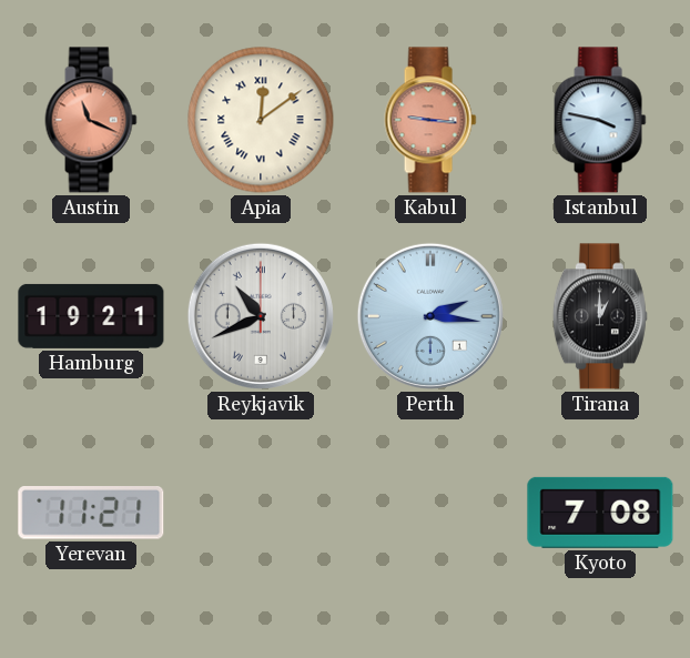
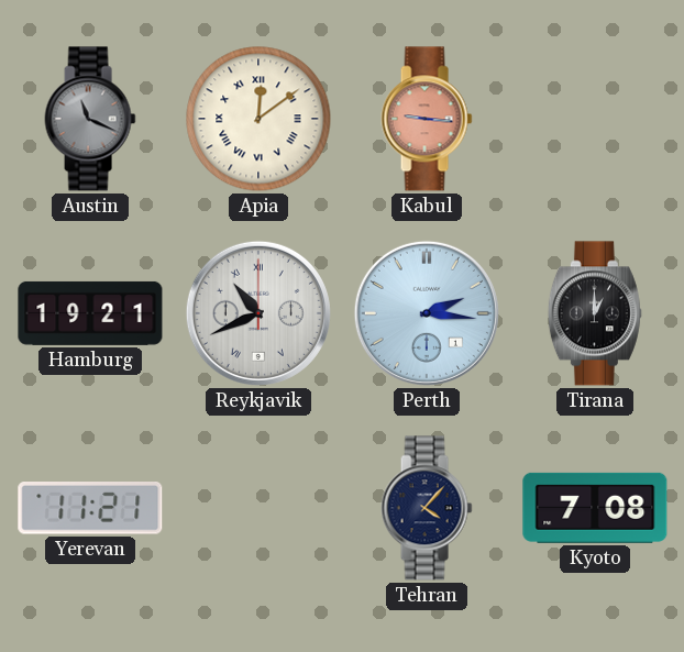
Austin dial: salmon -> grey (90, 119)
Istanbul: 3:47 -> none (600, 120)
Tehran: none -> 4:07 (427, 508)
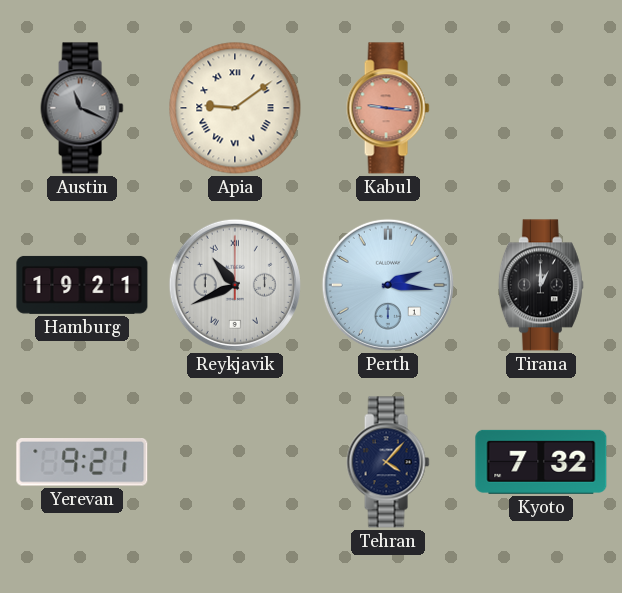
Apia: 12:09 -> 9:09 (235, 108)
Yerevan: 11:21 -> 9:21 (82, 463)
Kyoto: 7:08 -> 7:32 (541, 462)
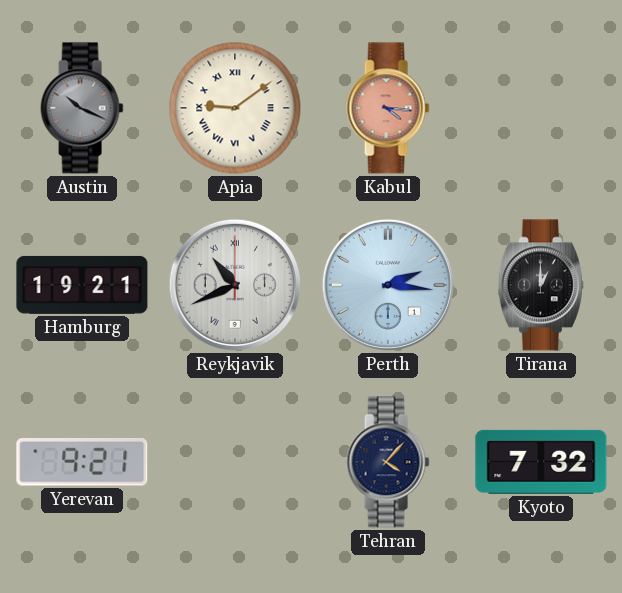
Austin: 11:19 -> 10:19 (82, 108)
Kabul: 9:16 -> 4:16 (388, 108)
